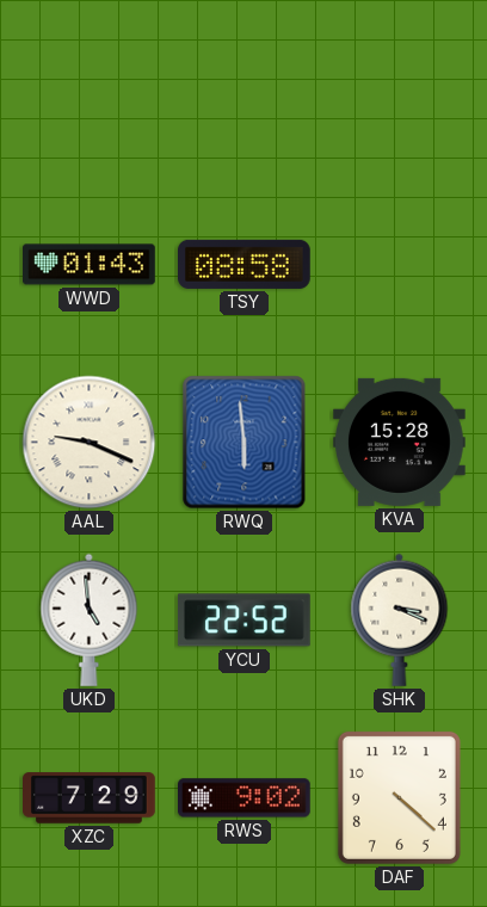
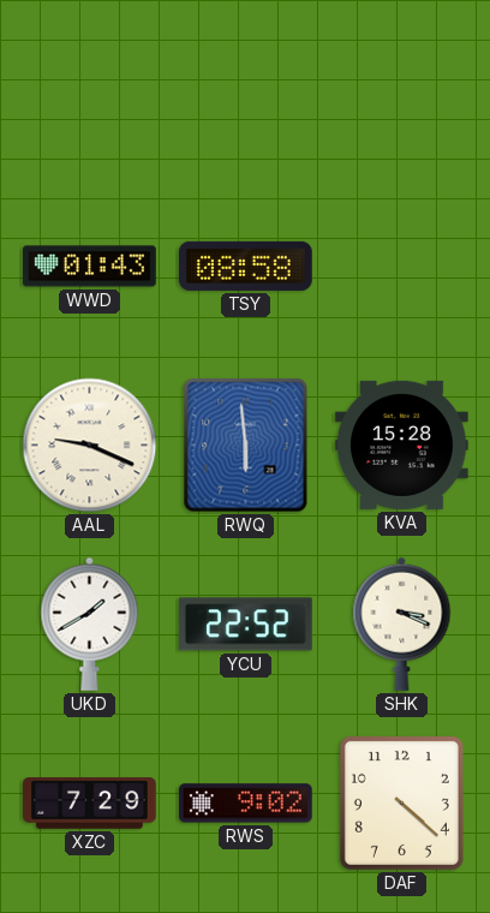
UKD: 4:59 -> 1:40 (90, 623)
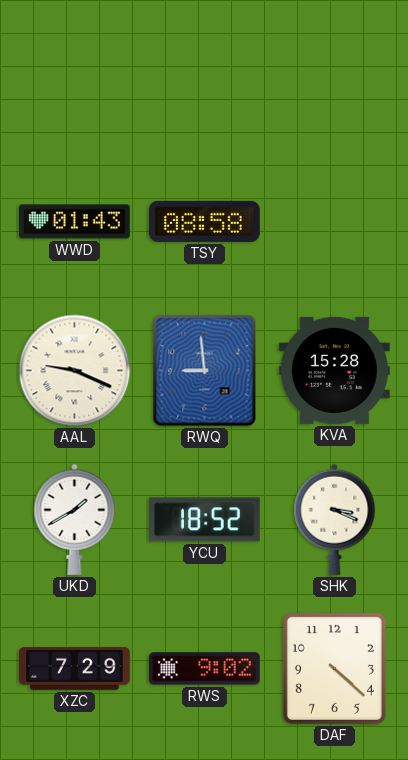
RWQ: 5:59 -> 8:59 (205, 371)
YCU: 22:52 -> 18:52 (204, 520)
